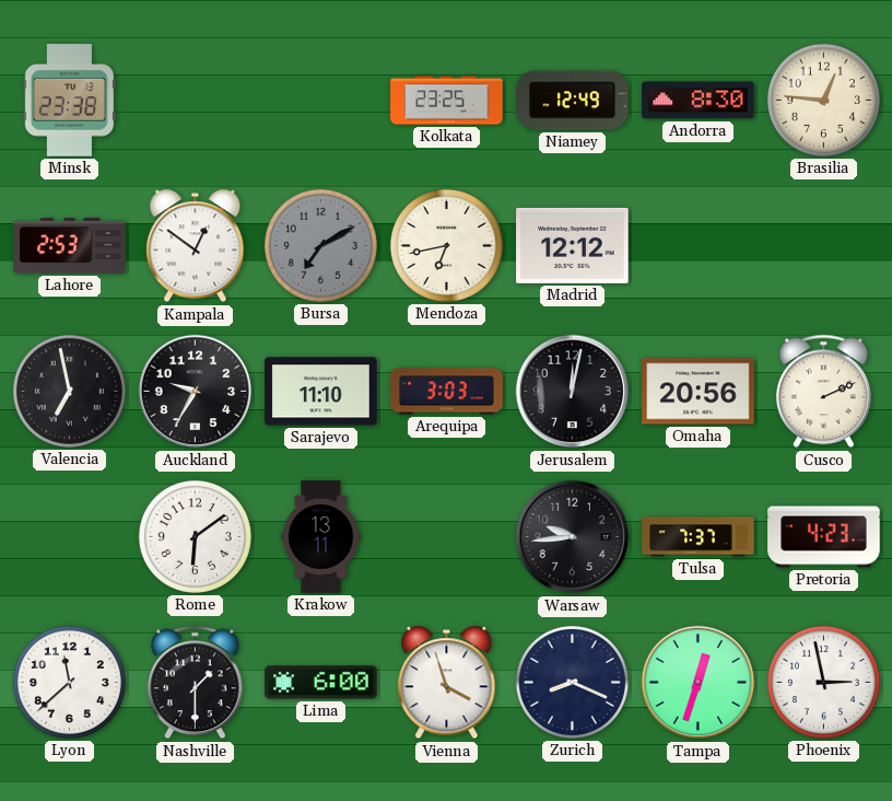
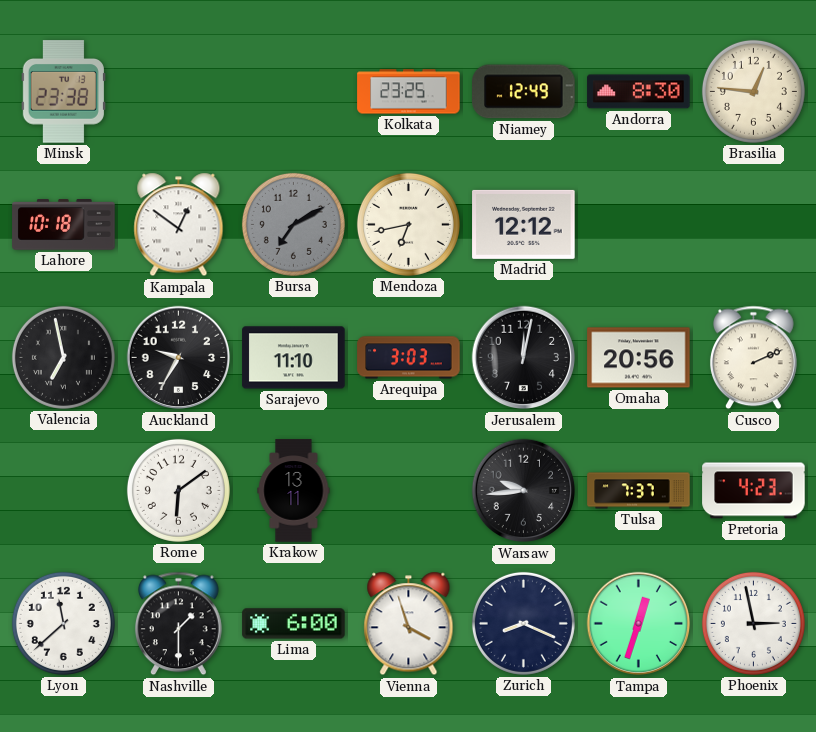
Lahore: 2:53 -> 10:18 (64, 225)
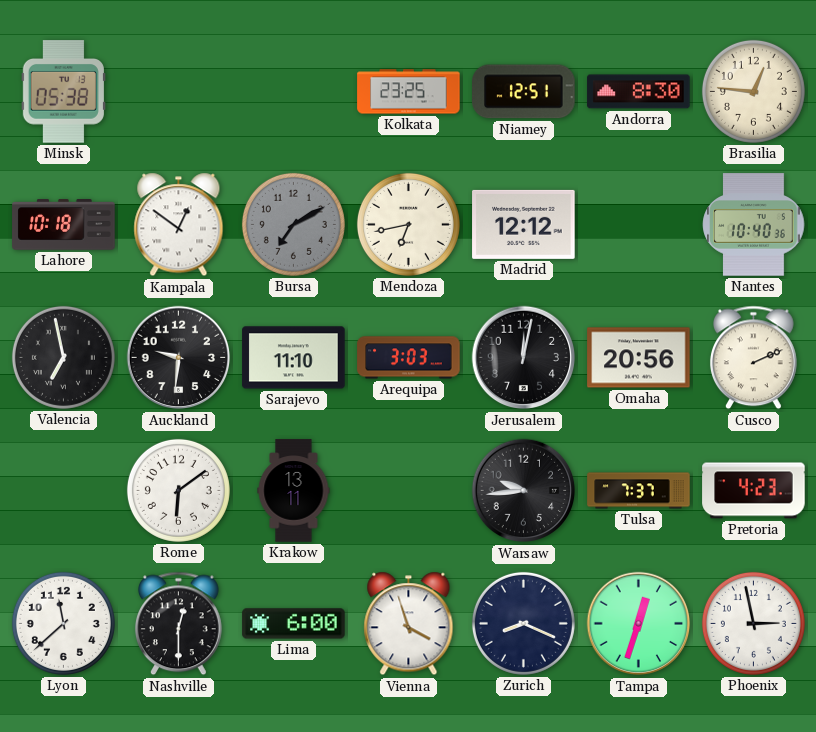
Minsk: 23:38 -> 05:38 (63, 92)
Niamey: 12:49 -> 12:51 (524, 92)
Nantes: none -> 10:40 (754, 225)
Auckland: 9:35 -> 9:31 (179, 358)
Nashville: 1:30 -> 12:30 (178, 624)
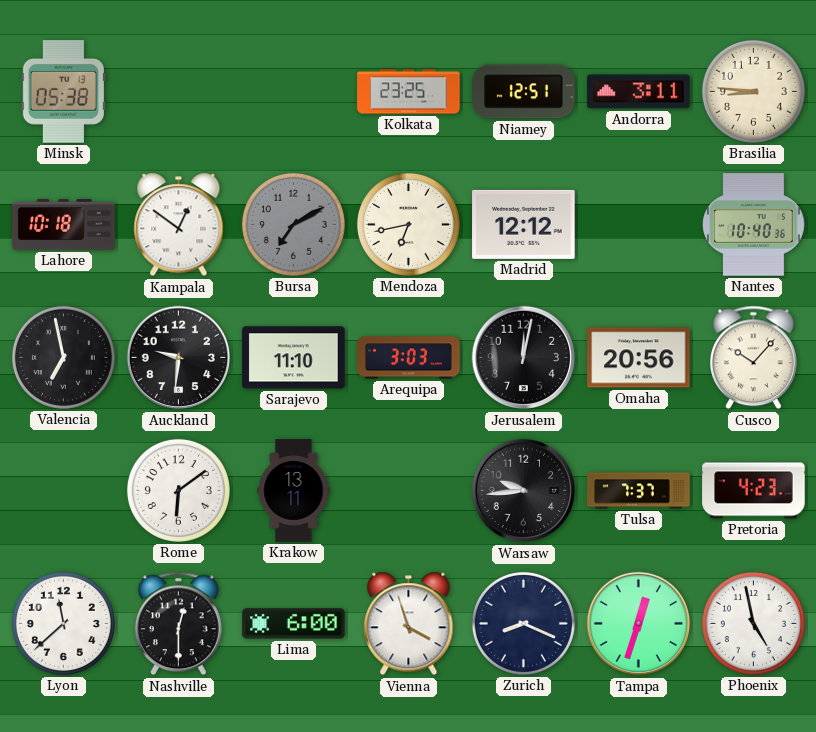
Andorra: 8:30 -> 3:11 (639, 92)
Brasilia: 12:46 -> 8:46 (753, 91)
Cusco: 2:11 -> 10:07 (753, 358)
Phoenix: 2:58 -> 4:58 (753, 623)
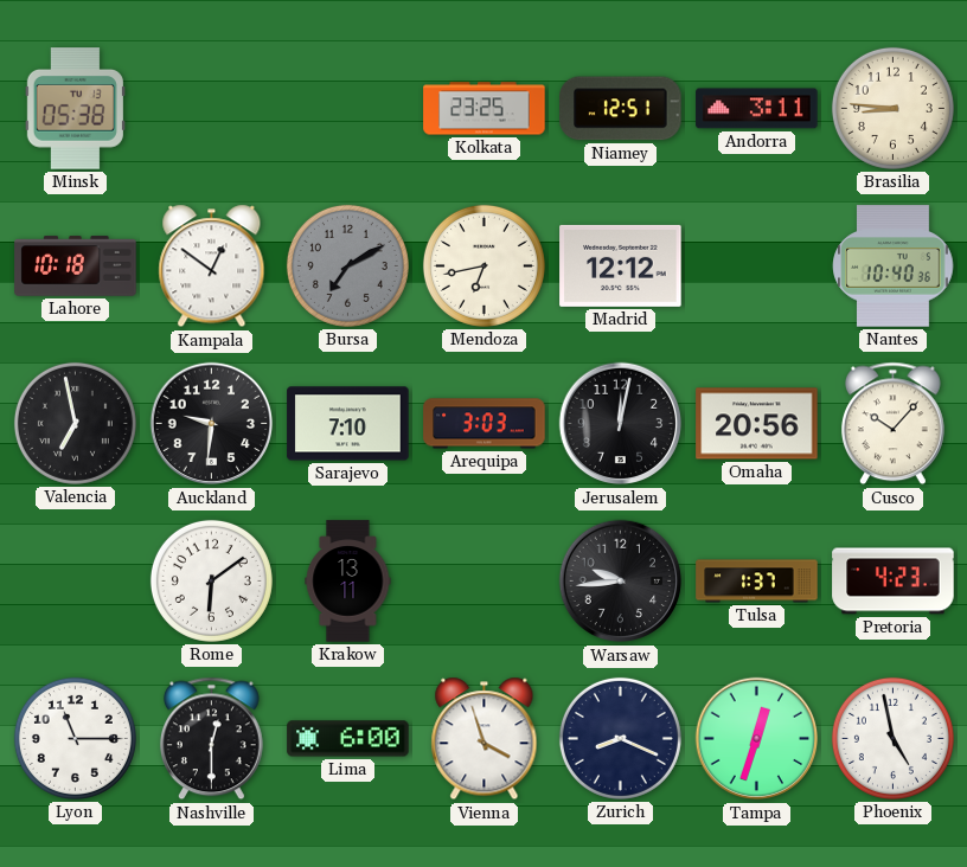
Sarajevo: 11:10 -> 7:10 (348, 424)
Tulsa: 7:37 -> 1:37 (757, 582)
Lyon: 11:38 -> 11:15 (75, 738)
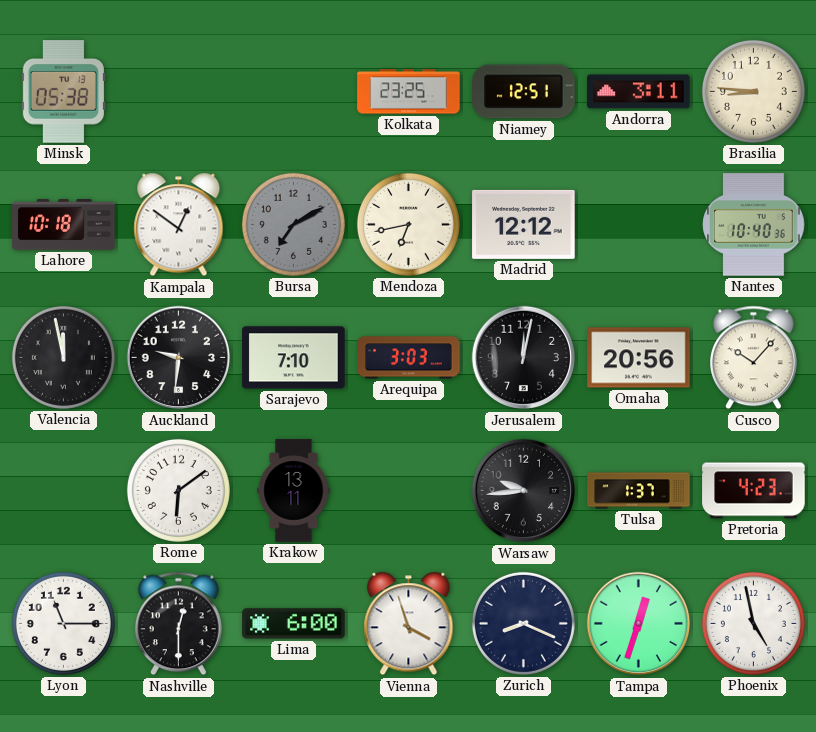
Valencia: 6:58 -> 11:58 (63, 357)
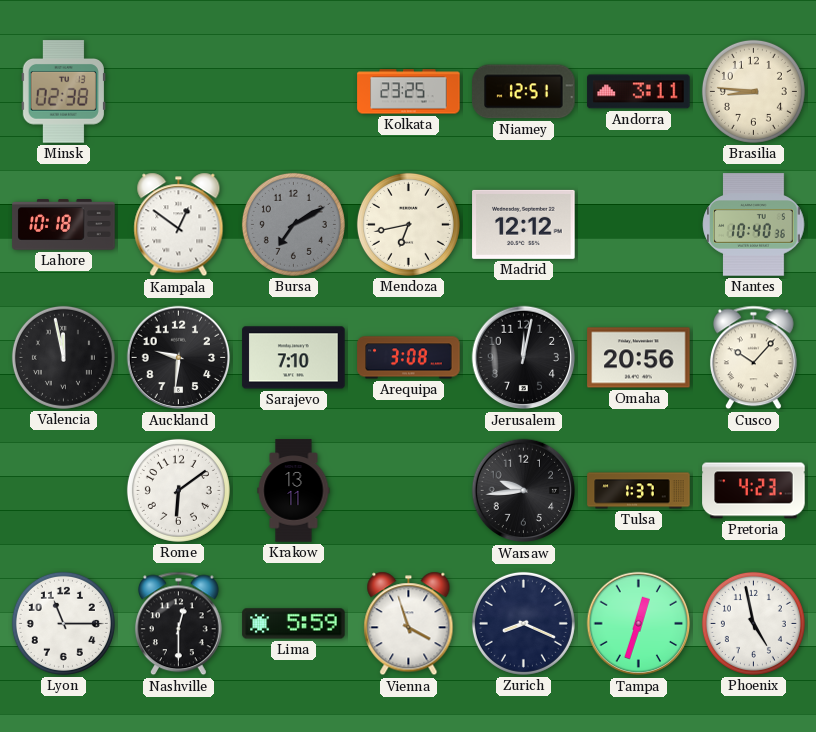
Minsk: 05:38 -> 02:38 (63, 92)
Arequipa: 3:03 -> 3:08 (409, 358)
Lima: 6:00 -> 5:59 (294, 624)
